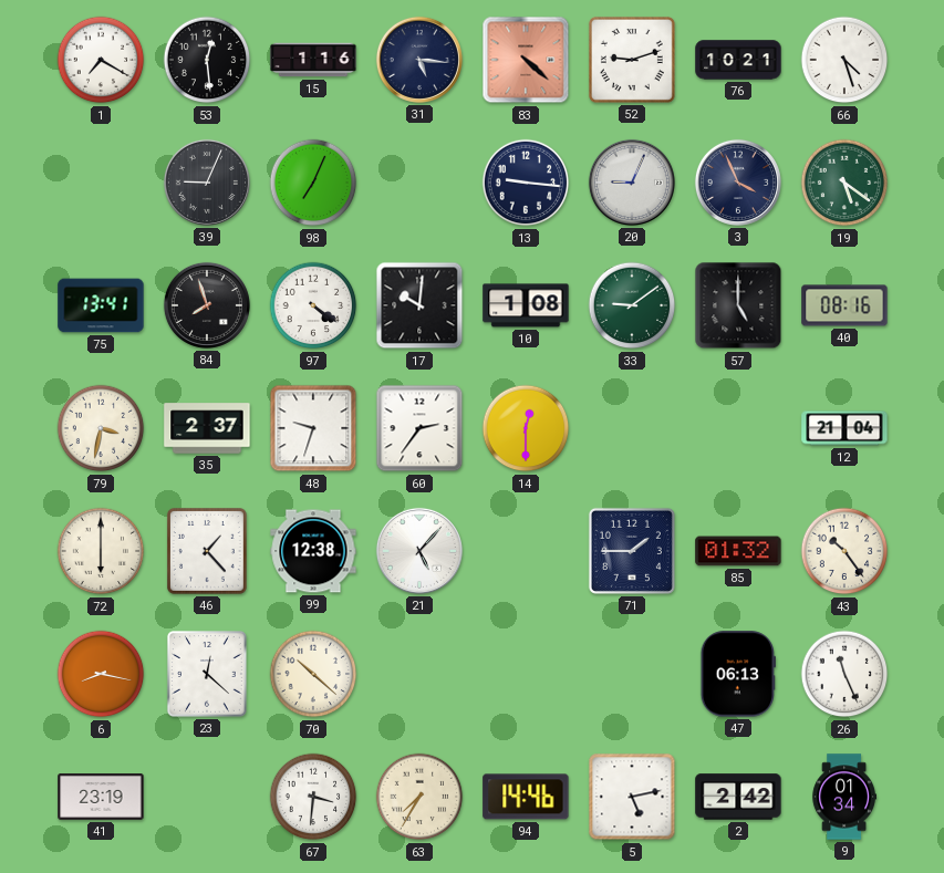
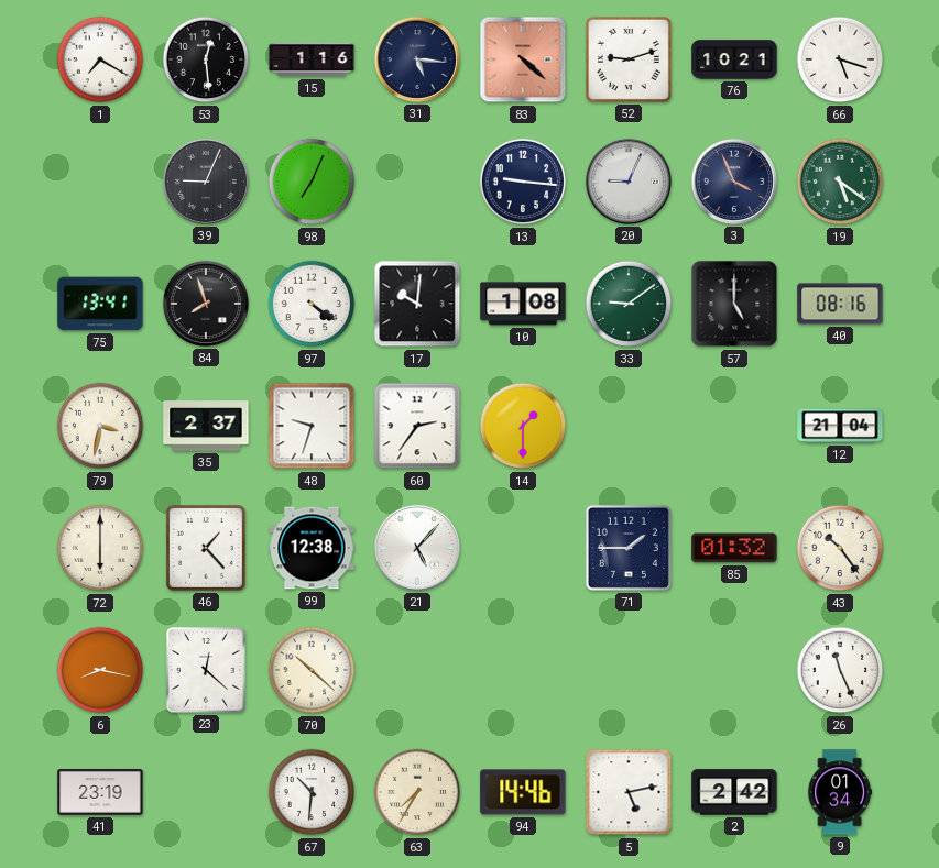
66: 4:27 -> 5:18 (840, 59)
14: 12:30 -> 1:30 (523, 426)
47: 06:13 -> none (737, 674)
67: 3:31 -> 10:31 (312, 792)
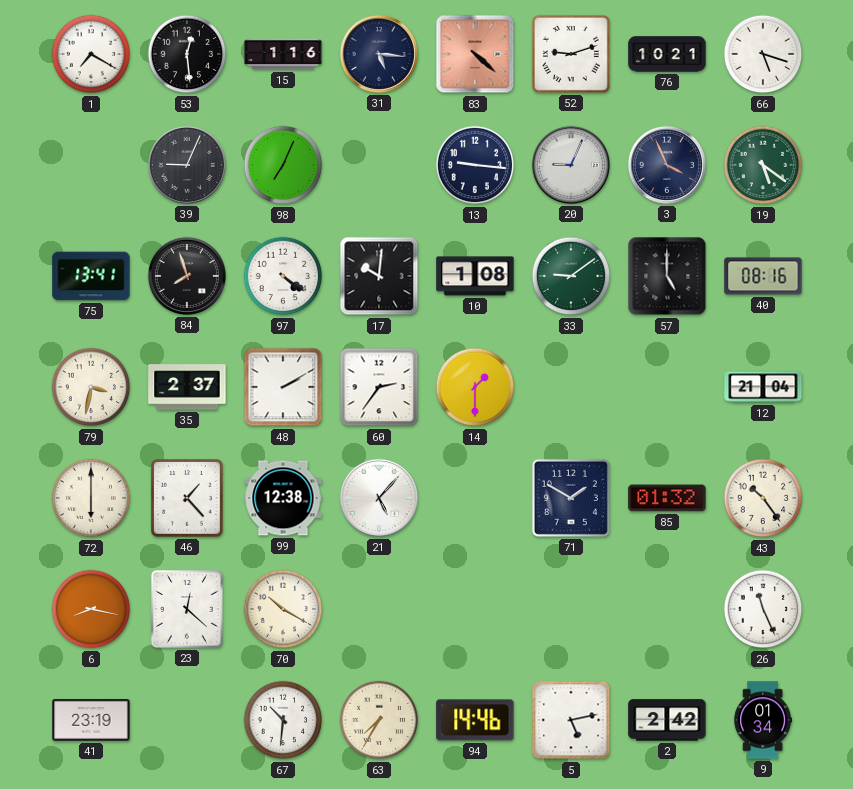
48: 9:33 -> 2:10 (283, 387)
71: 1:45 -> 1:50 (571, 498)
70: 10:22 -> 10:20 (283, 609)
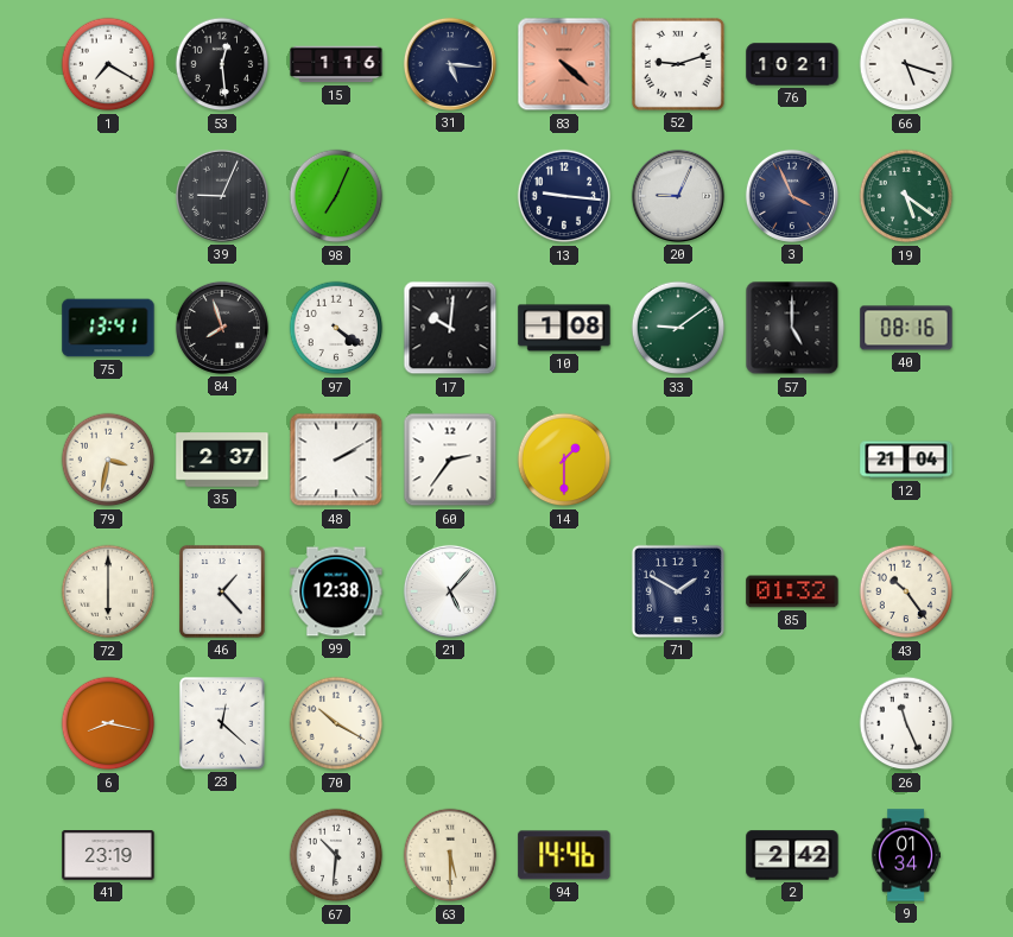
63: 7:35 -> 5:30 (450, 855)
5: 5:13 -> none (571, 720)
